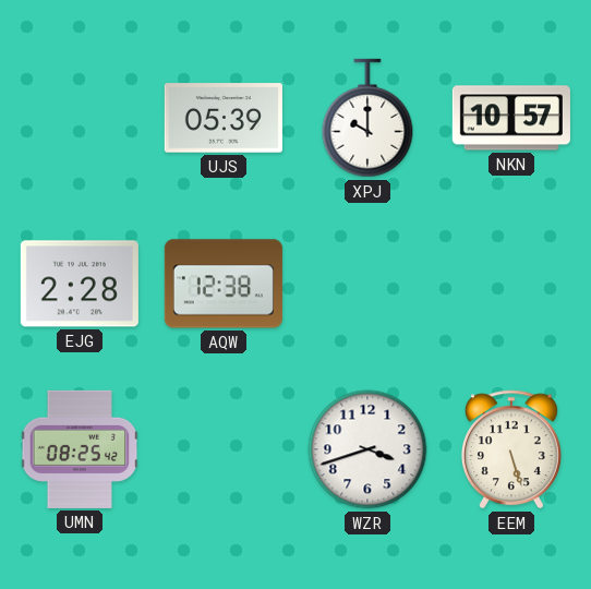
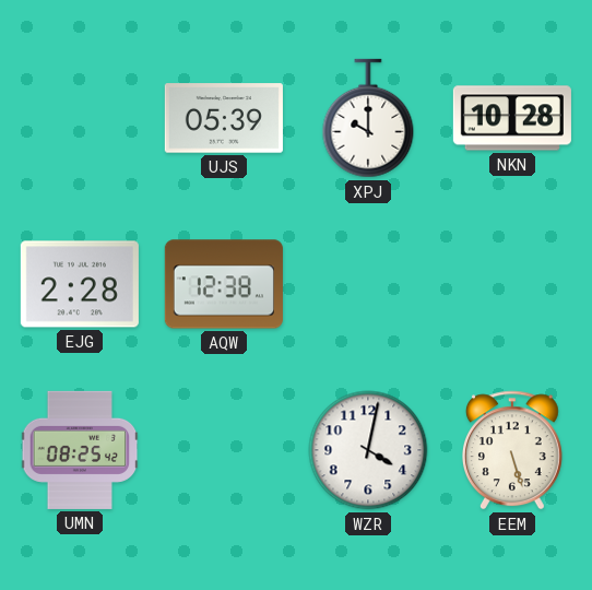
NKN: 10:57 -> 10:28 (512, 118)
WZR: 3:42 -> 4:02 (368, 450)
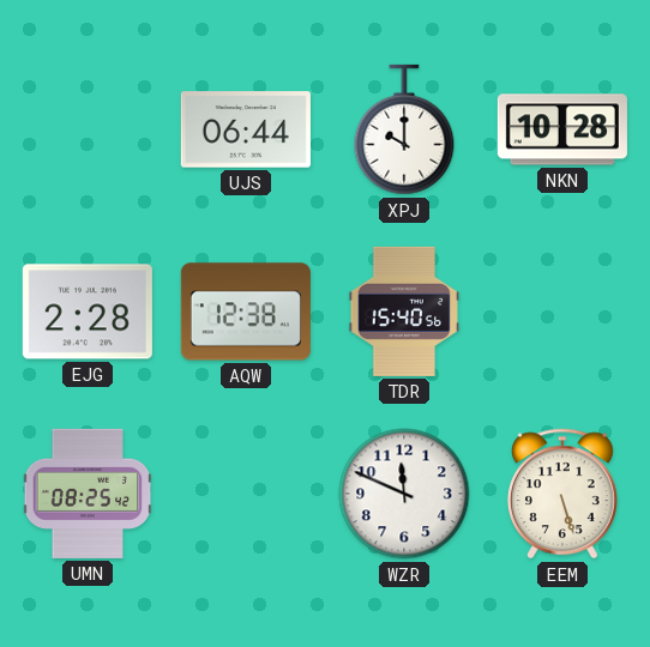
UJS: 05:39 -> 06:44 (246, 129)
TDR: none -> 15:40 (403, 312)
WZR: 4:02 -> 11:49 (404, 494)
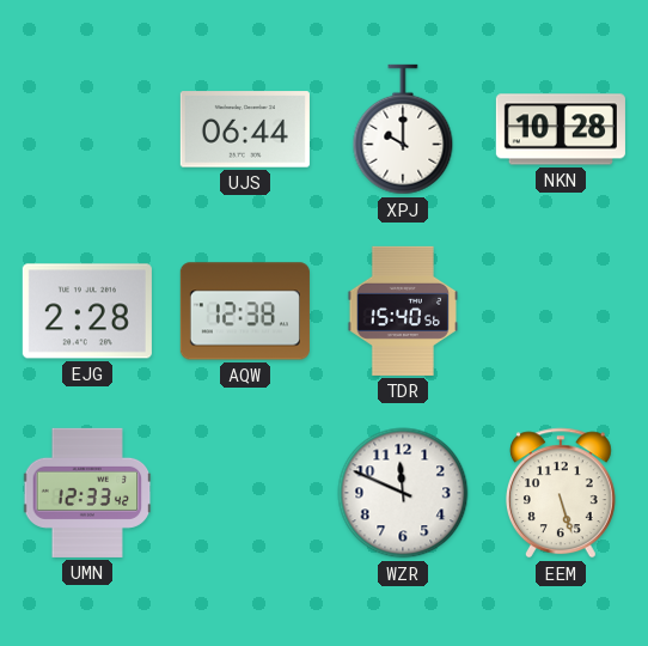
UMN: 08:25 -> 12:33 (87, 493)
